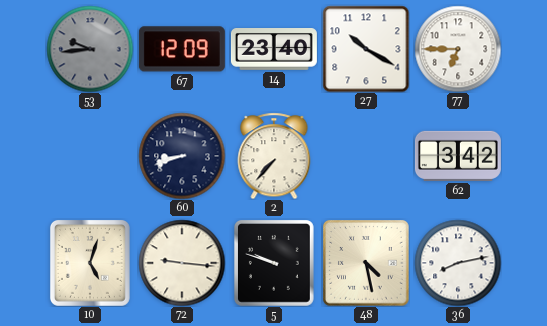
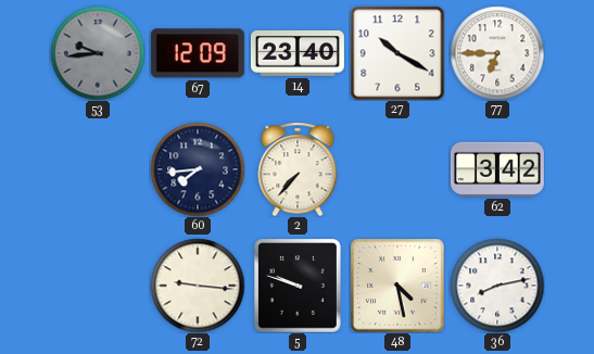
60: 8:42 -> 7:44 (198, 169)
10: 5:03 -> none (90, 263)
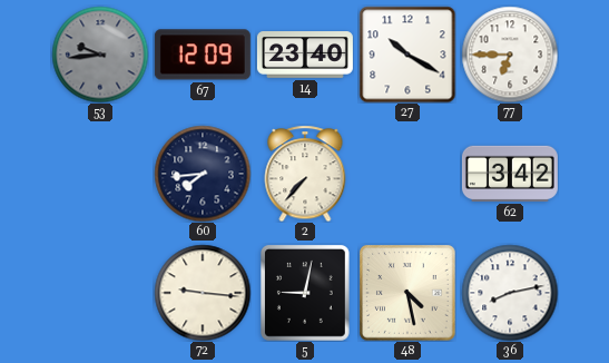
5: 9:48 -> 9:02 (306, 293)
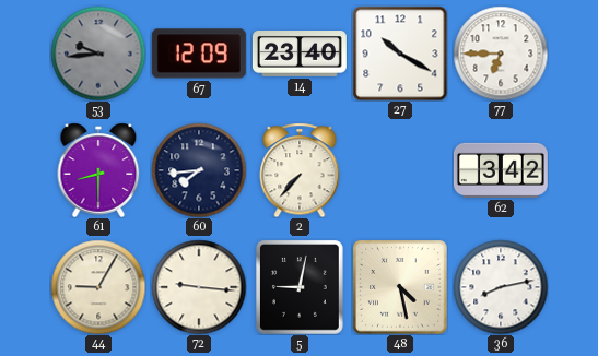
61: none -> 8:30 (98, 170)
44: none -> 9:05 (98, 287)
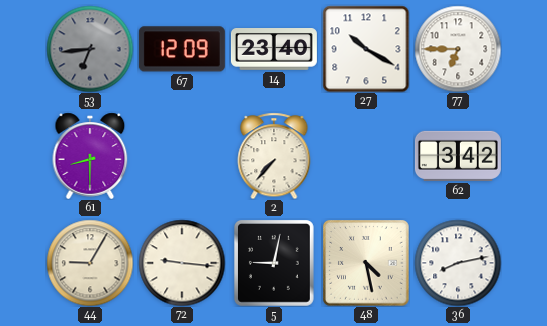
53: 9:44 -> 6:44 (90, 49)
60: 7:44 -> none (199, 170)
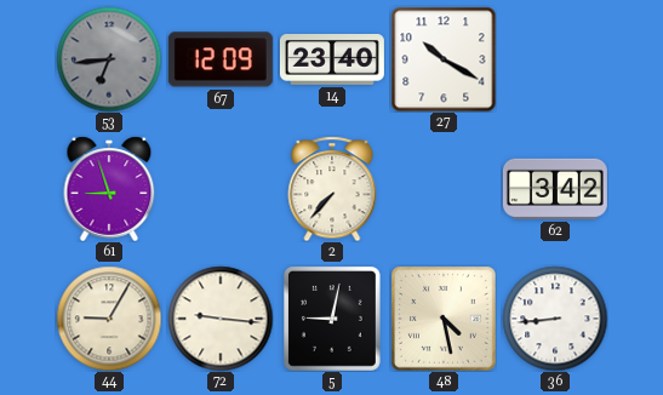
77: 6:45 -> none (458, 49)
61: 8:30 -> 8:57 (109, 189)
36: 8:13 -> 8:44 (555, 319)
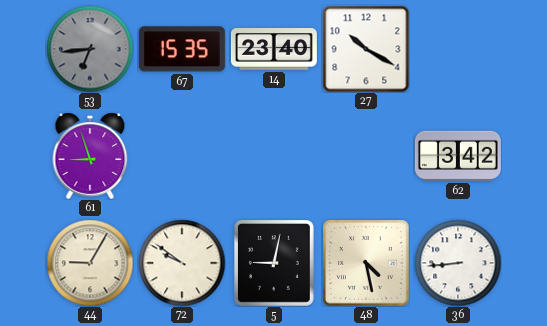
67: 12:09 -> 15:35 (182, 49)
2: 7:37 -> none (332, 189)
72: 9:16 -> 9:51 (182, 263)
